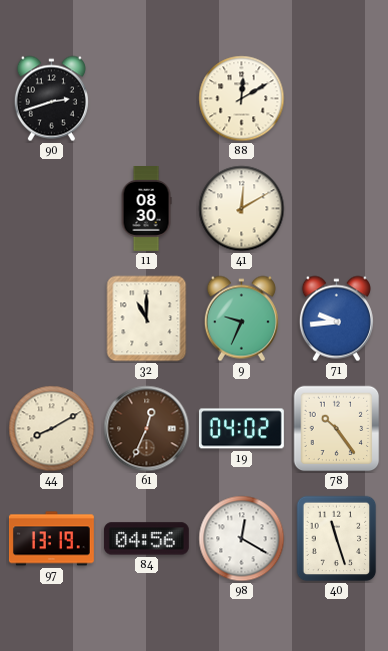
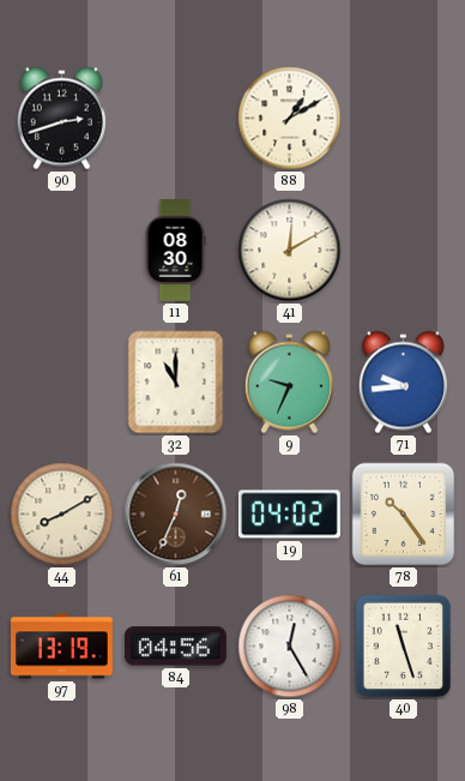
88: 12:10 -> 1:10 (290, 119)
98: 12:20 -> 12:25 (290, 647)
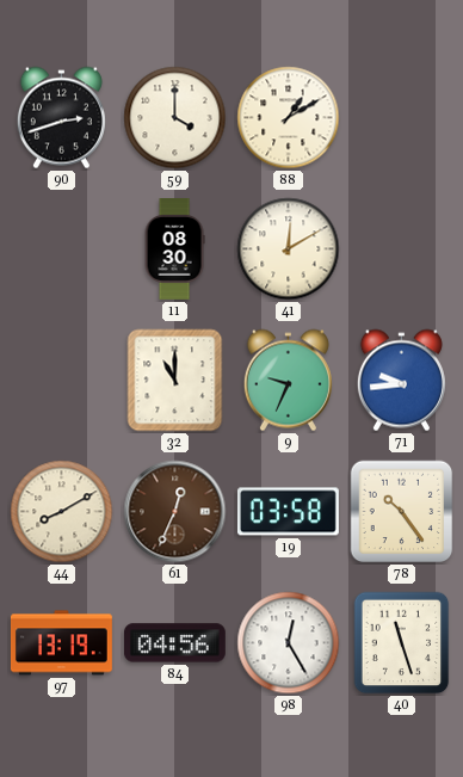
59: none -> 4:00 (175, 118)
19: 04:02 -> 03:58 (288, 512)
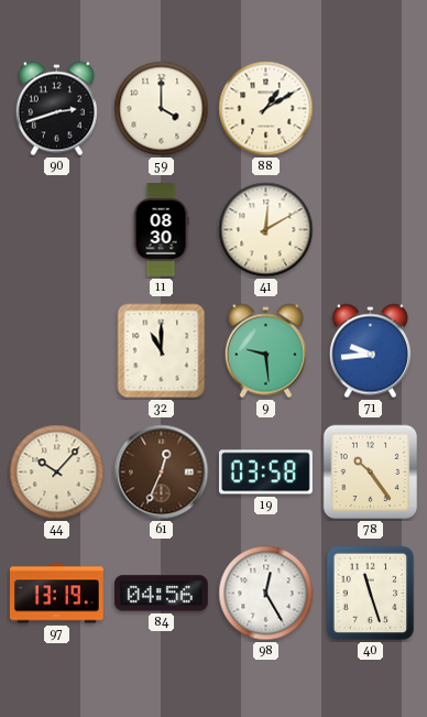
9: 9:34 -> 9:29 (265, 351)
44: 8:10 -> 10:07 (57, 472)
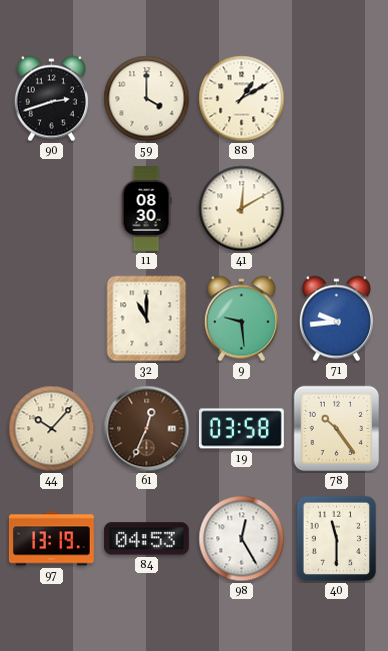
84: 04:56 -> 04:53 (146, 539)
40: 11:27 -> 11:30 (337, 539)
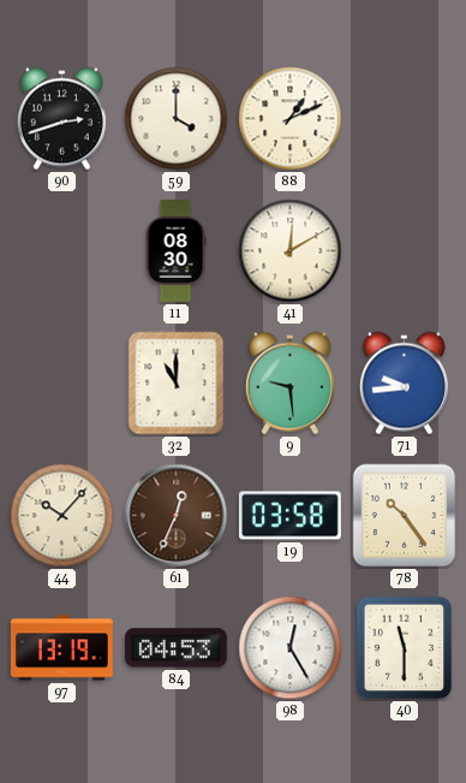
88: 1:10 -> 1:11 (291, 119)
